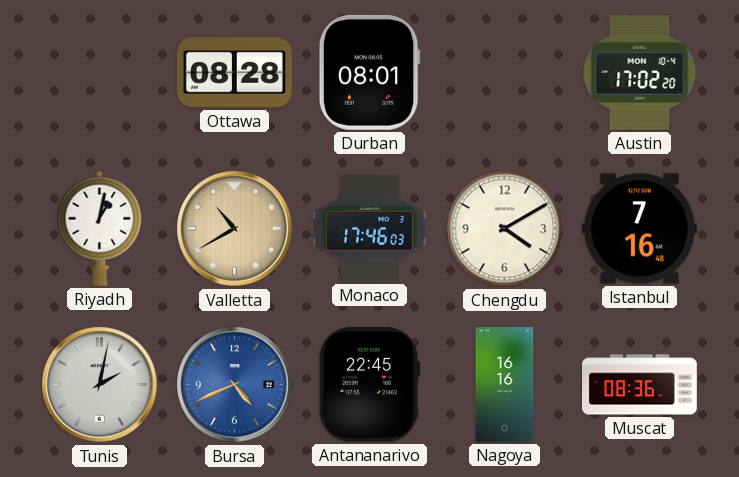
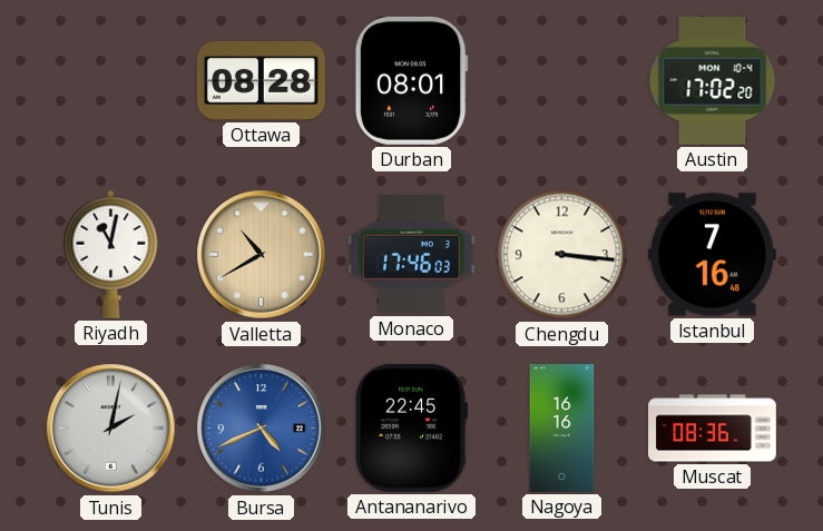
Riyadh: 1:02 -> 11:02 (111, 254)
Chengdu: 4:10 -> 3:16 (562, 255)
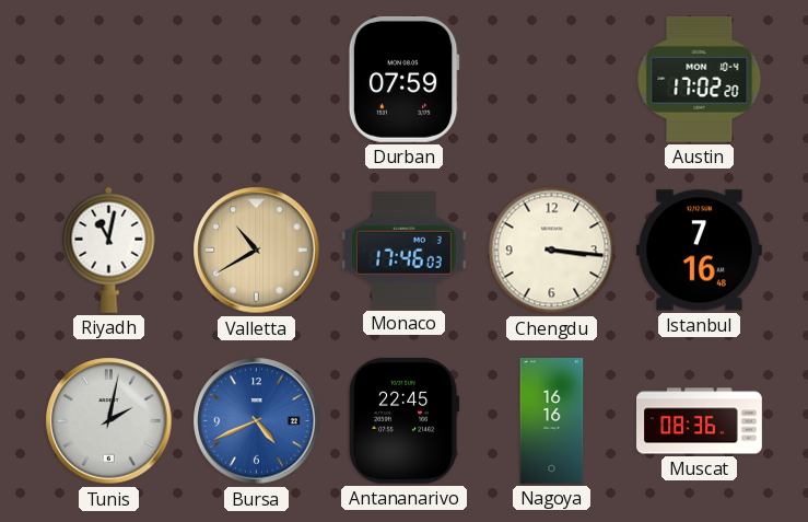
Ottawa: 08:28 -> none (261, 81)
Durban: 08:01 -> 07:59 (403, 79)
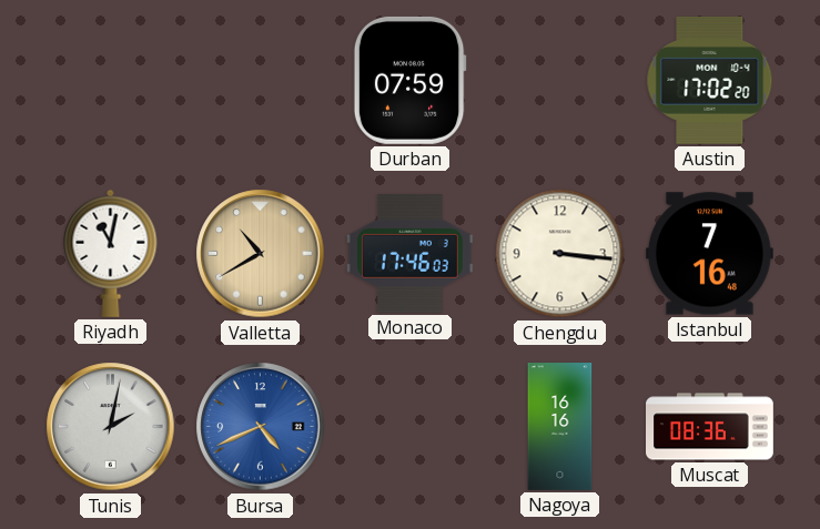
Antananarivo: 22:45 -> none (403, 420)
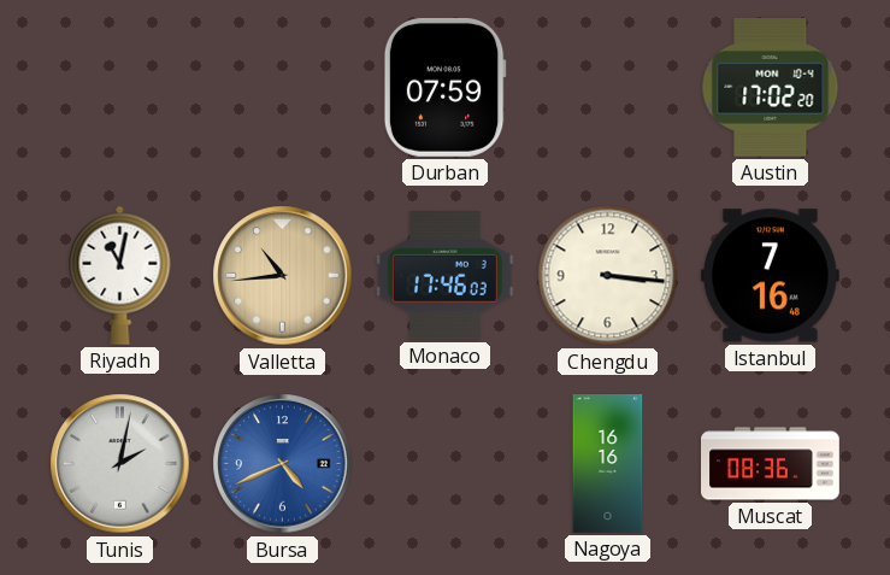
Valletta: 10:40 -> 10:44 (283, 276)
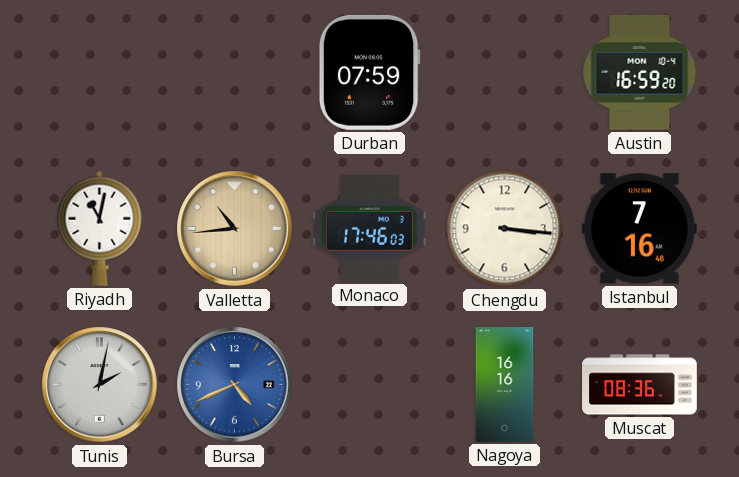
Austin: 17:02 -> 16:59 (640, 72)
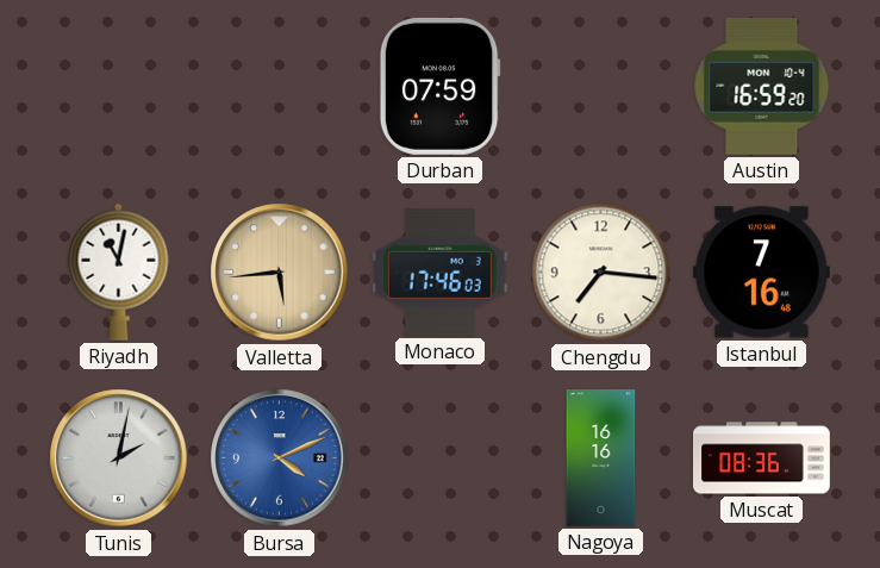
Valletta: 10:44 -> 5:44 (280, 273)
Chengdu: 3:16 -> 7:16 (601, 273)
Bursa: 4:41 -> 4:11 (280, 458)
